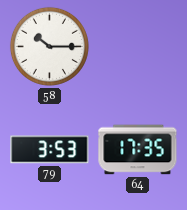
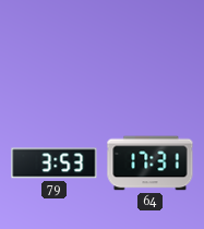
58: 10:15 -> none (49, 46)
64: 17:35 -> 17:31 (151, 164)
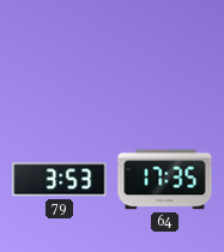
64: 17:31 -> 17:35 (165, 180)
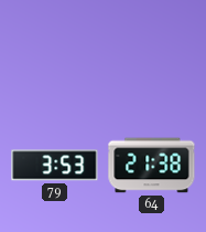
64: 17:35 -> 21:38 (152, 166)
